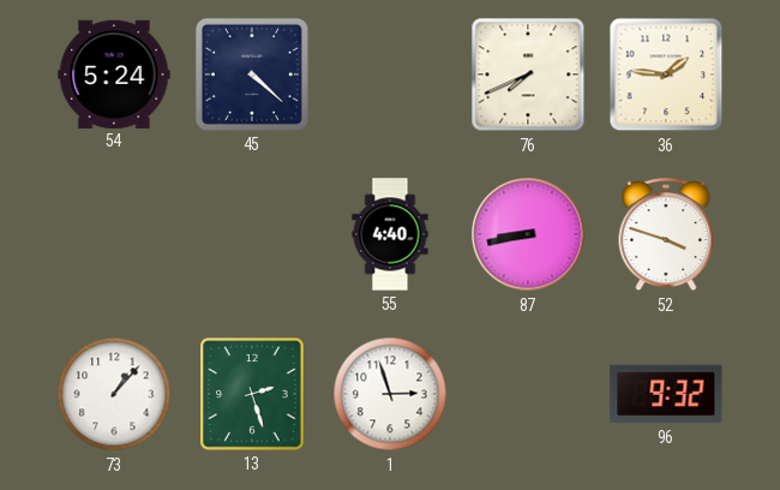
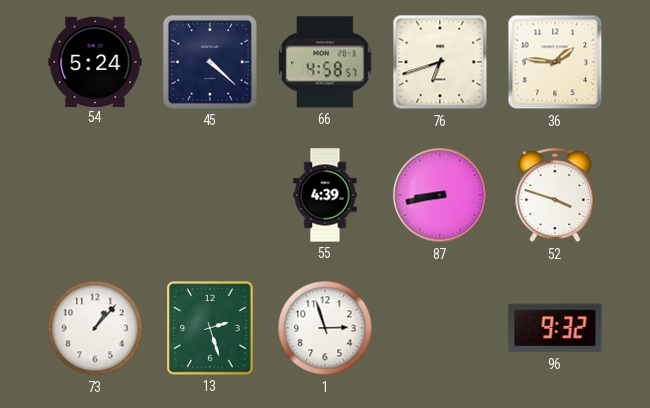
66: none -> 4:58 (325, 62)
76: 7:41 -> 6:42 (440, 62)
55: 4:40 -> 4:39 (325, 195)
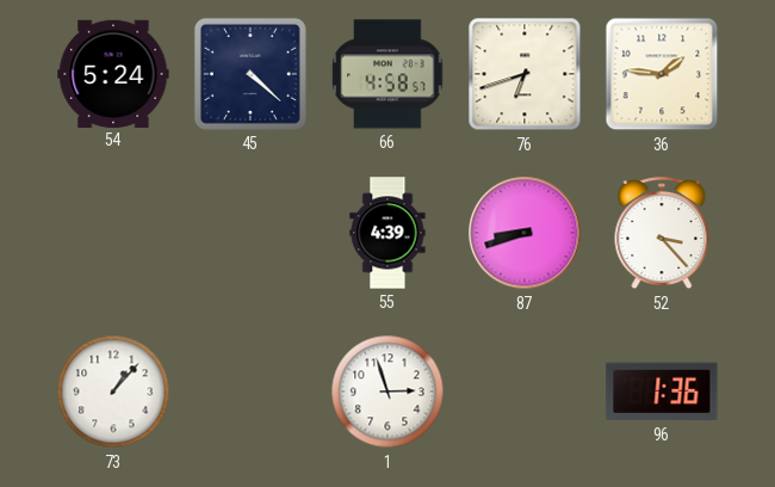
87: 8:43 -> 8:42 (525, 233)
52: 3:48 -> 3:23 (662, 234)
13: 2:27 -> none (210, 328)
96: 9:32 -> 1:36 (662, 392)
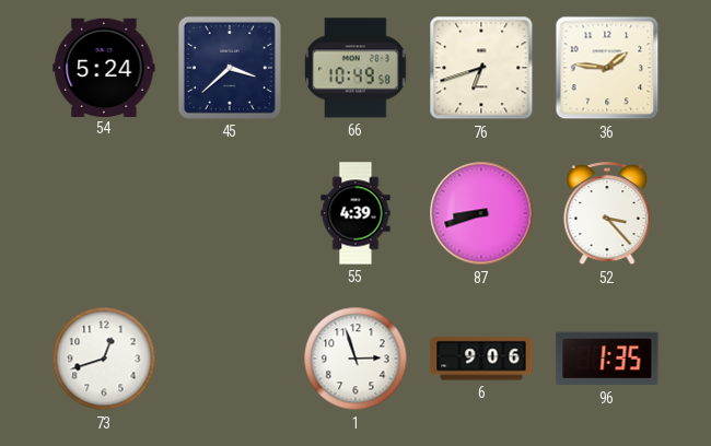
45: 4:22 -> 3:38 (230, 68)
66: 4:58 -> 10:49 (355, 68)
73: 1:07 -> 12:42 (104, 359)
6: none -> 9:06 (481, 359)
96: 1:36 -> 1:35 (607, 359)
